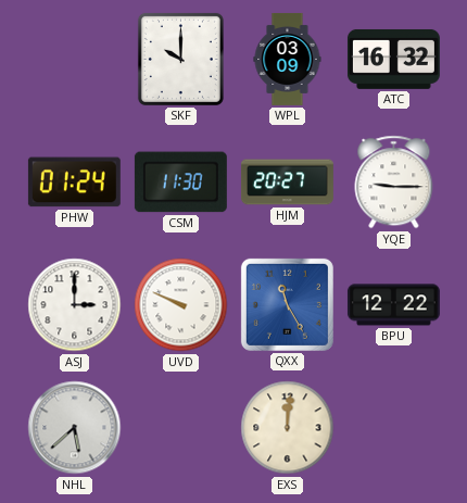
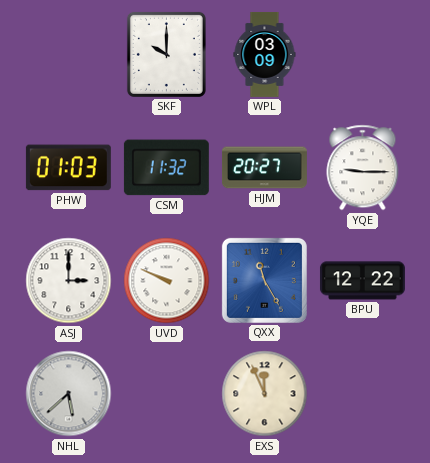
ATC: 16:32 -> none (393, 59)
PHW: 01:24 -> 01:03 (68, 168)
CSM: 11:30 -> 11:32 (166, 168)
EXS: 12:01 -> 11:56 (265, 394)
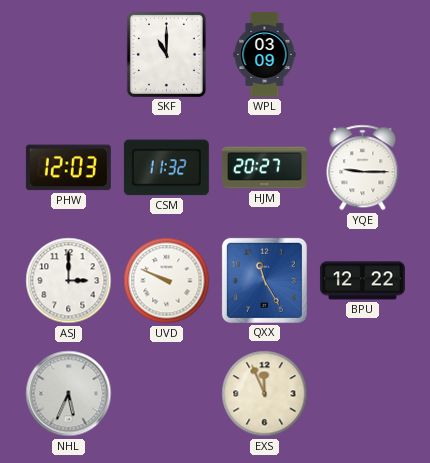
SKF: 10:00 -> 11:00 (166, 54)
PHW: 01:03 -> 12:03 (68, 168)
NHL: 5:38 -> 5:34 (69, 394)
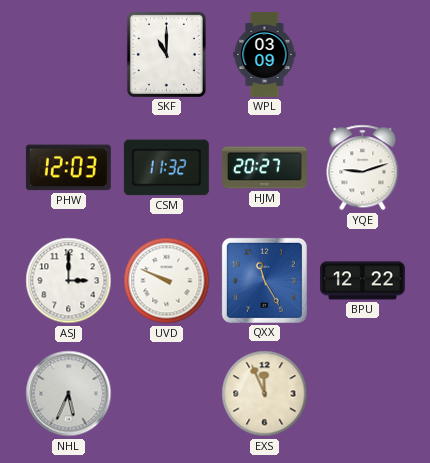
YQE: 9:15 -> 9:12 (363, 168)
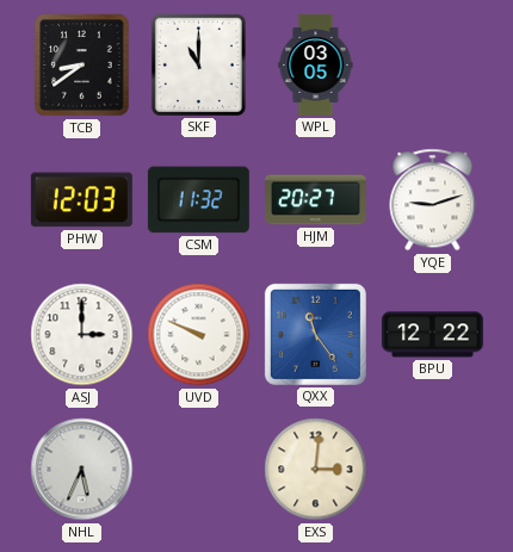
TCB: none -> 8:39 (82, 66)
WPL: 03:09 -> 03:05 (316, 64)
QXX: 11:25 -> 11:24 (315, 334)
EXS: 11:56 -> 3:01 (316, 470)
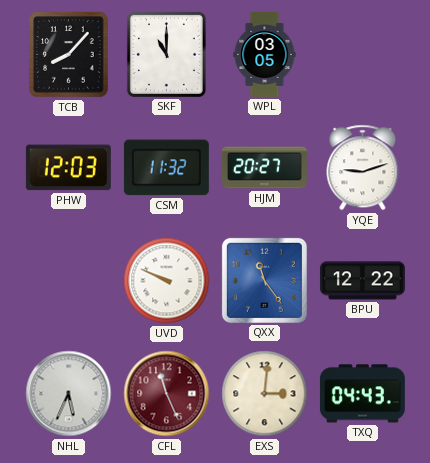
TCB: 8:39 -> 8:07 (69, 55)
ASJ: 3:00 -> none (82, 335)
CFL: none -> 11:26 (167, 394)
TXQ: none -> 04:43 (362, 394)
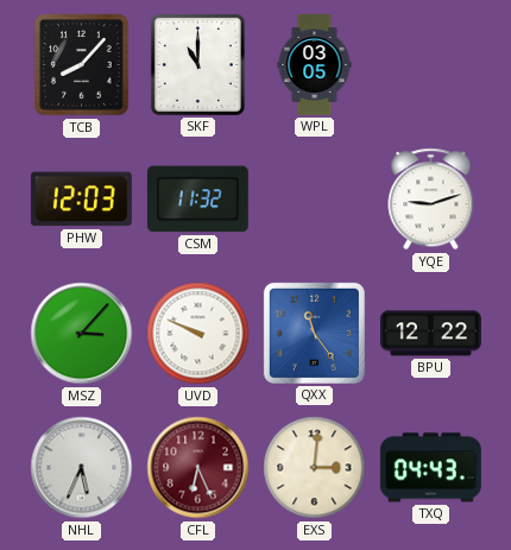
HJM: 20:27 -> none (264, 168)
MSZ: none -> 3:07 (82, 334)
CFL: 11:26 -> 6:26 (198, 468)
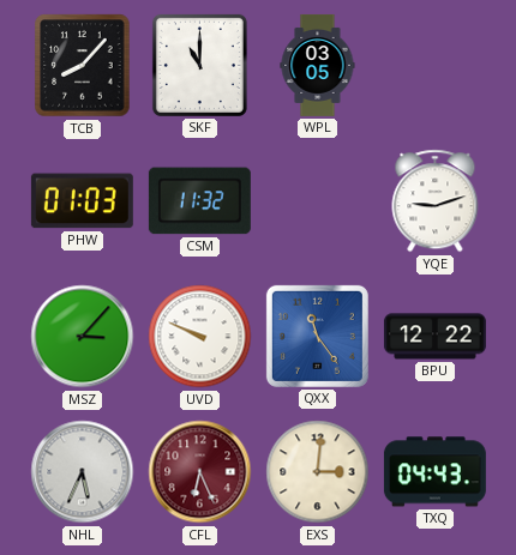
PHW: 12:03 -> 01:03 (82, 201)
